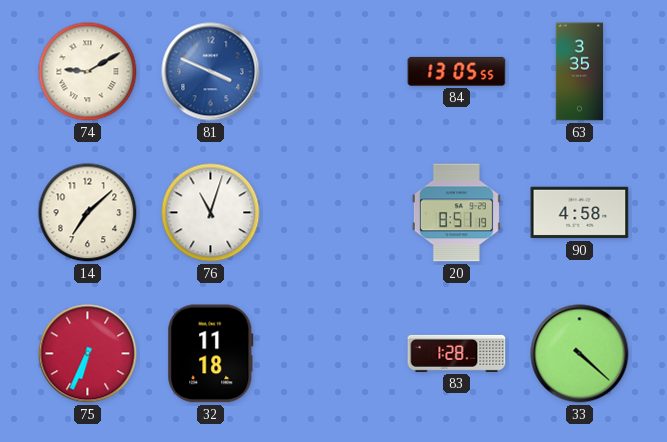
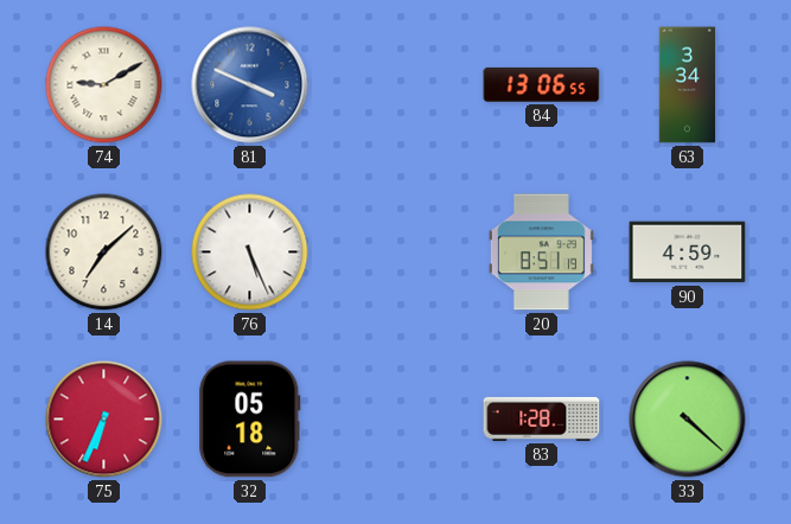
84: 13:05 -> 13:06 (542, 84)
63: 3:35 -> 3:34 (688, 85)
76: 11:03 -> 5:26 (250, 253)
90: 4:58 -> 4:59 (688, 253)
32: 11:18 -> 05:18 (250, 420)
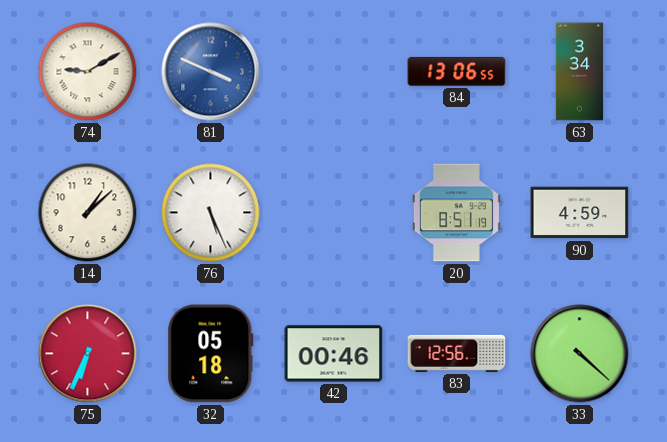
14: 7:08 -> 1:08 (88, 213)
42: none -> 00:46 (334, 354)
83: 1:28 -> 12:56 (457, 353)
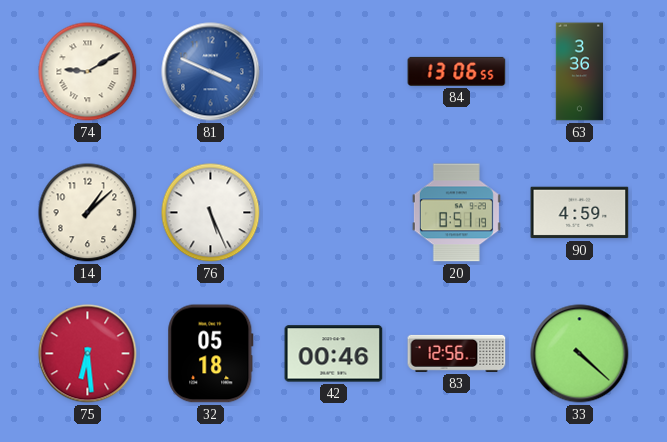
63: 3:34 -> 3:36 (580, 72)
75: 6:34 -> 6:29 (88, 354)
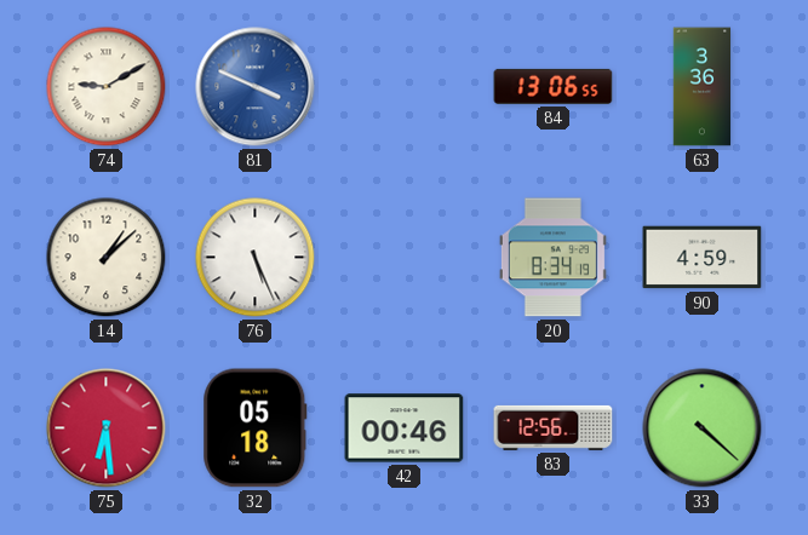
20: 8:51 -> 8:34 (552, 258)
